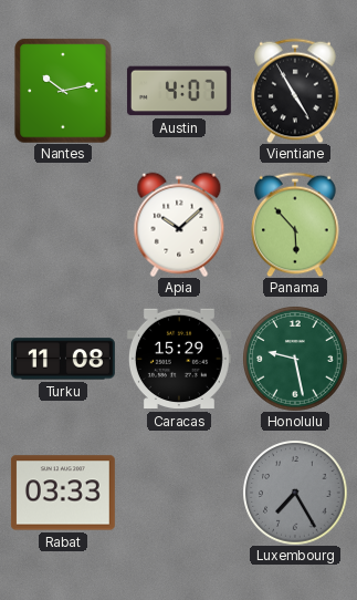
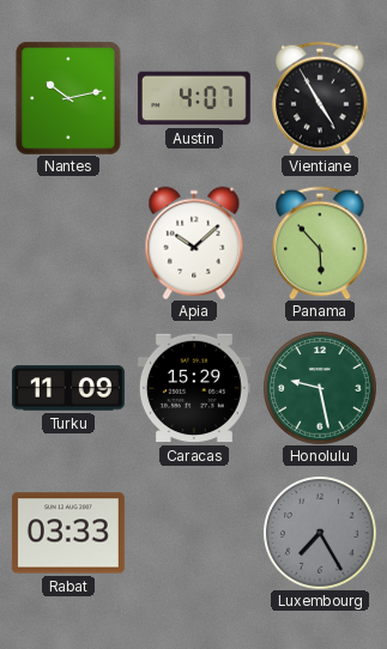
Turku: 11:08 -> 11:09 (68, 388)
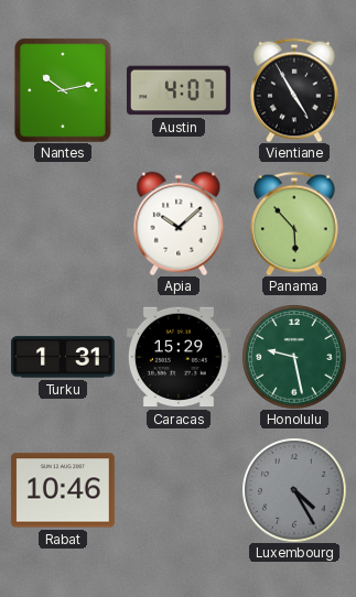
Turku: 11:09 -> 1:31 (63, 357)
Rabat: 03:33 -> 10:46 (63, 490)
Luxembourg: 7:25 -> 4:25 (294, 490)
